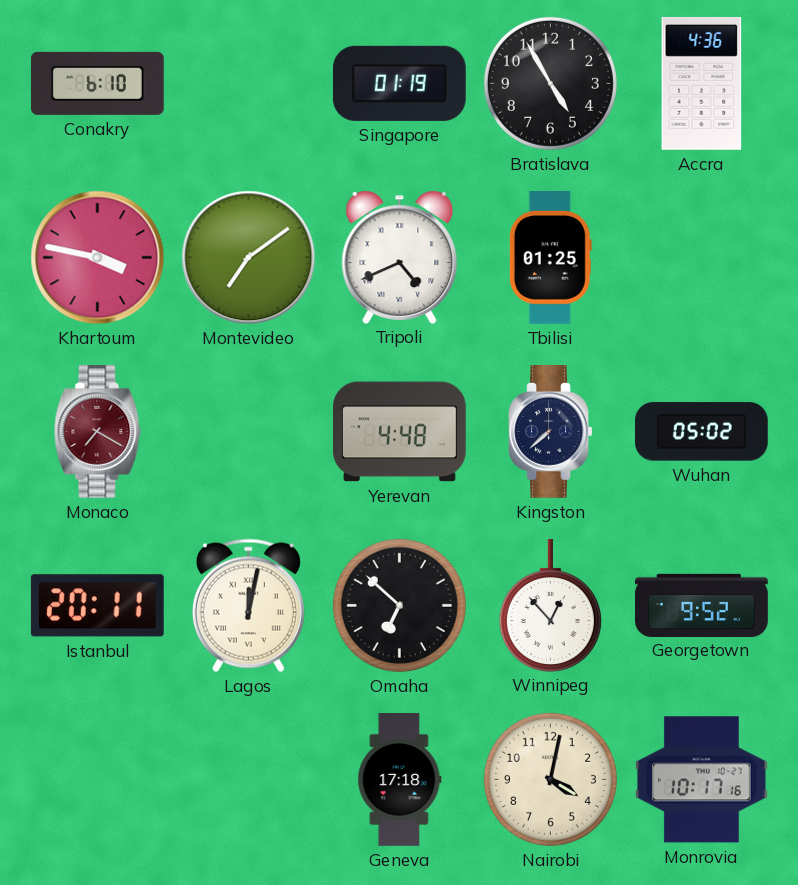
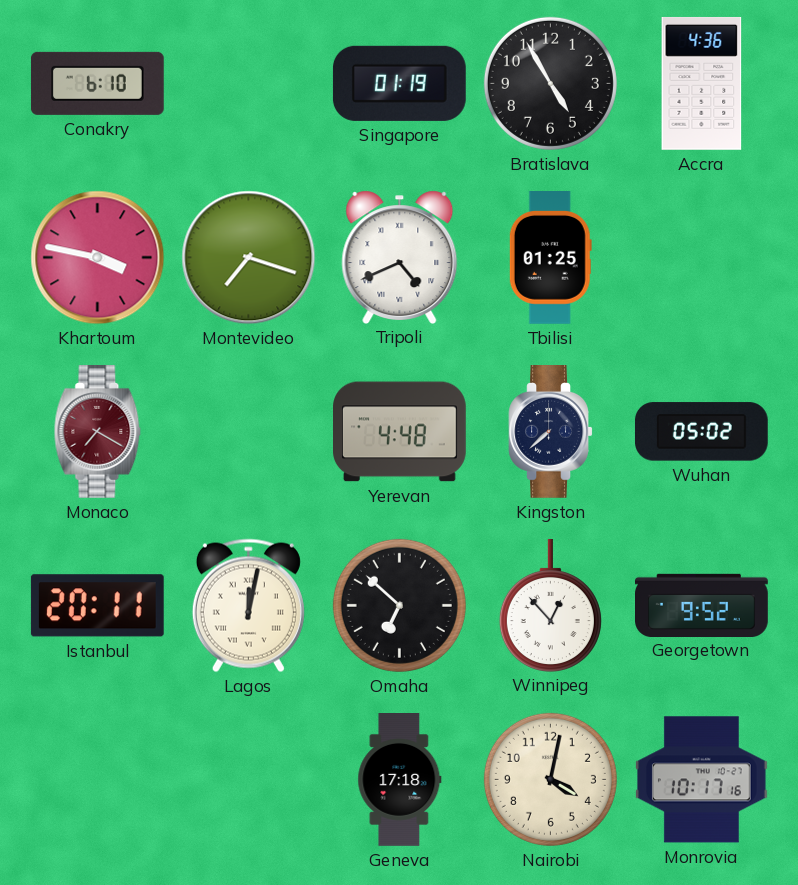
Montevideo: 7:09 -> 7:18 (249, 258)
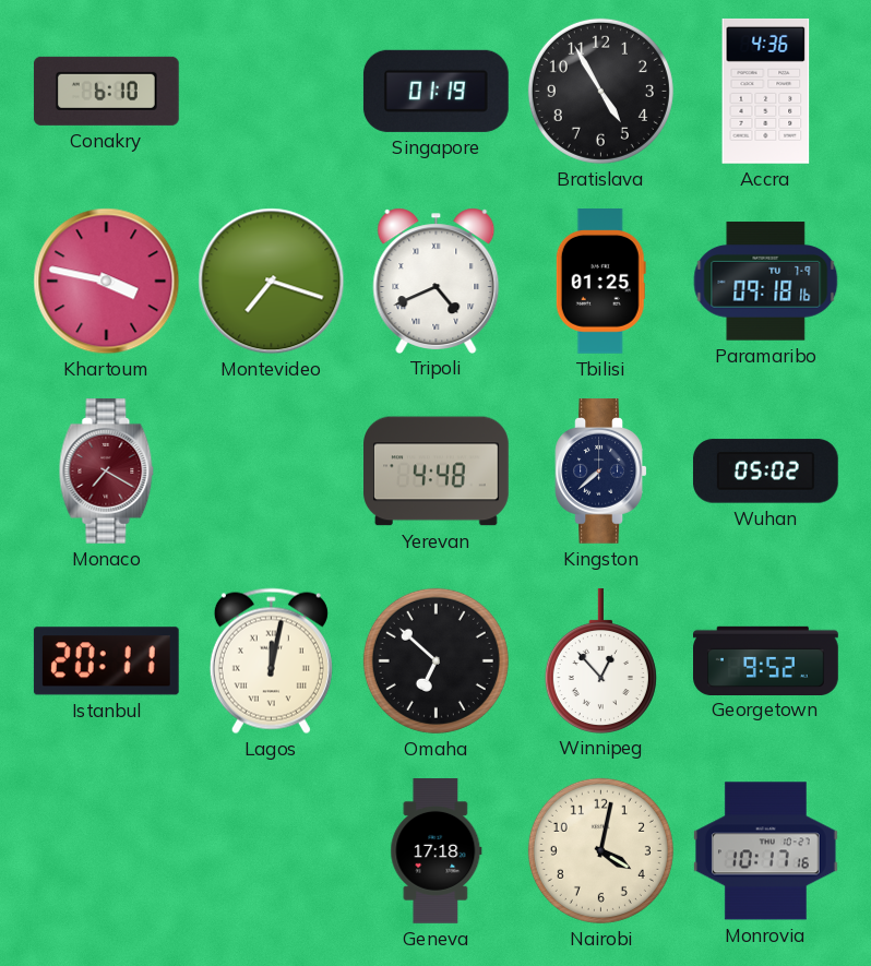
Paramaribo: none -> 09:18 (766, 282)
